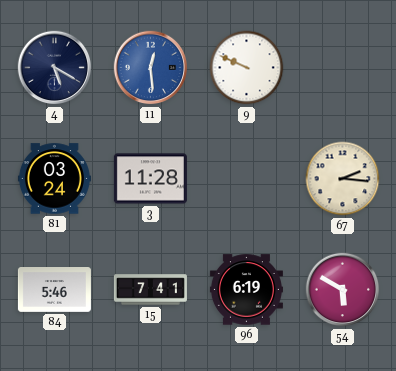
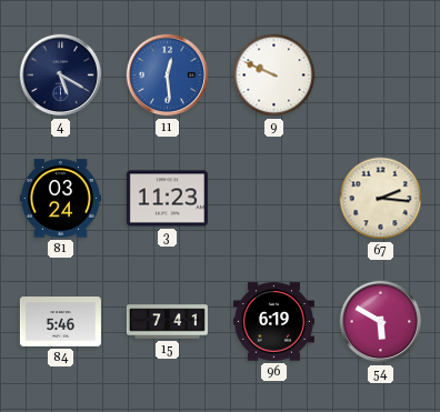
3: 11:28 -> 11:23 (167, 199)
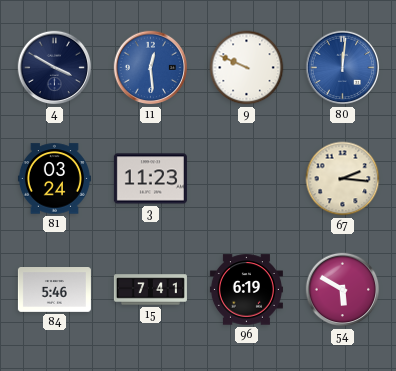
4: 5:20 -> 3:50 (55, 68)
80: none -> 12:01 (343, 68)
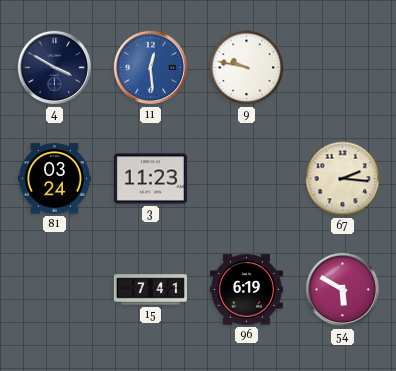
9: 9:49 -> 9:47 (247, 68)
80: 12:01 -> none (343, 68)
84: 5:46 -> none (54, 290)
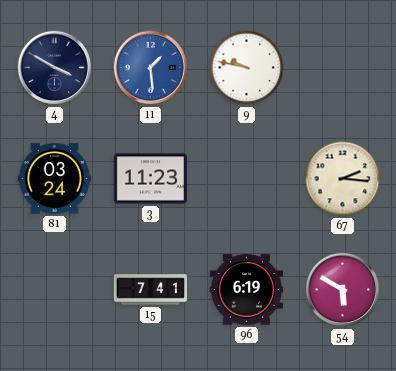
11: 12:29 -> 1:29 (151, 68)
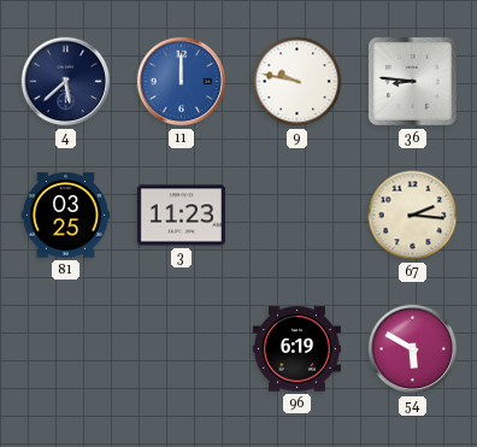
4: 3:50 -> 5:38 (66, 82)
11: 1:29 -> 12:00 (182, 82)
36: none -> 8:46 (412, 81)
81: 03:24 -> 03:25 (65, 216)
15: 7:41 -> none (150, 290)
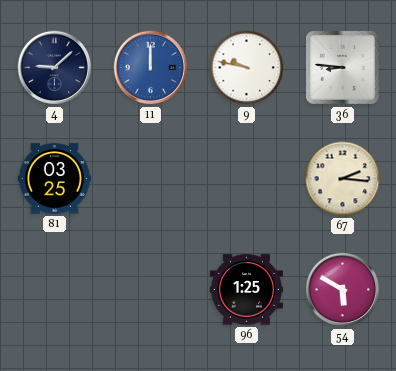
4: 5:38 -> 9:08 (55, 68)
3: 11:23 -> none (181, 216)
96: 6:19 -> 1:25 (246, 290)
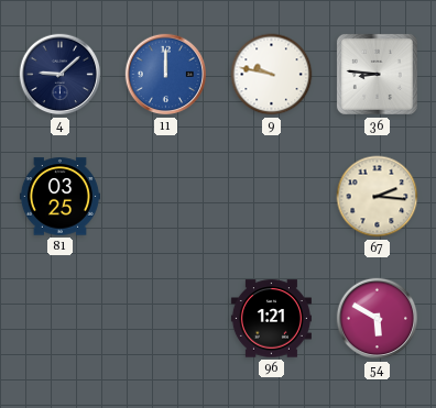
96: 1:25 -> 1:21 (271, 319)
